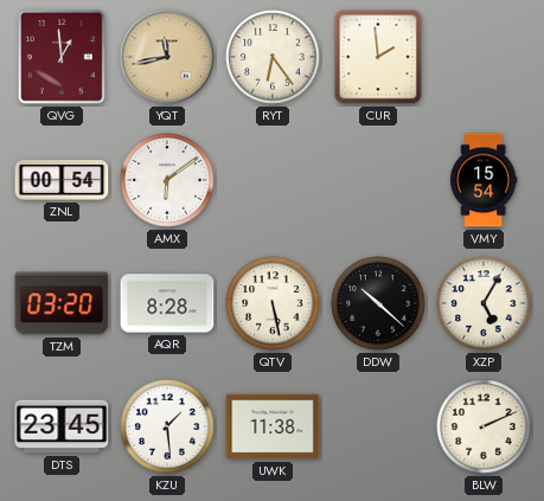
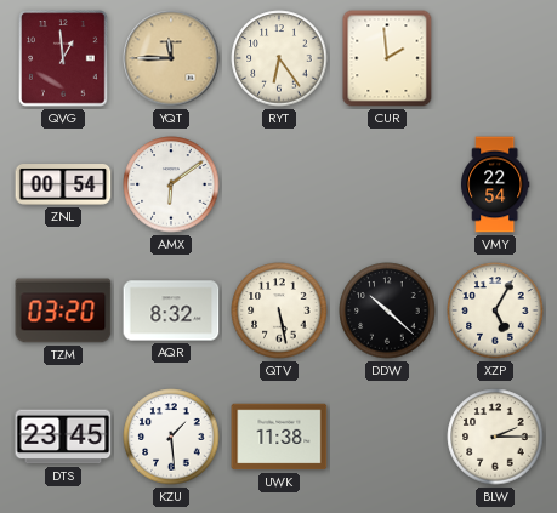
YQT: 11:43 -> 11:45 (171, 58)
VMY: 15:54 -> 22:54 (496, 184)
AQR: 8:28 -> 8:32 (171, 310)
BLW: 2:11 -> 2:15 (495, 437)
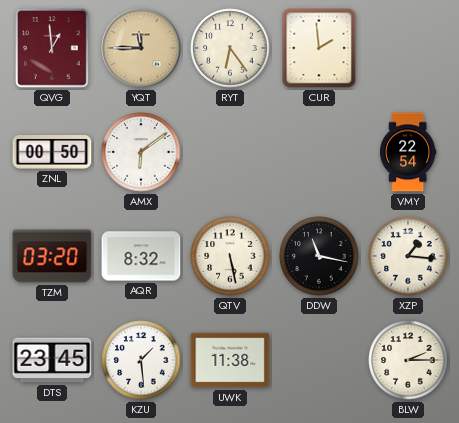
ZNL: 00:54 -> 00:50 (52, 153)
DDW: 10:22 -> 11:17 (319, 256)
XZP: 5:05 -> 1:16 (408, 256)
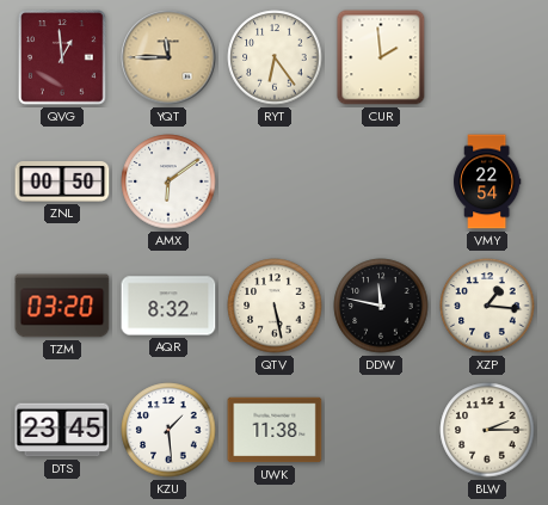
DDW: 11:17 -> 11:47 (381, 306)
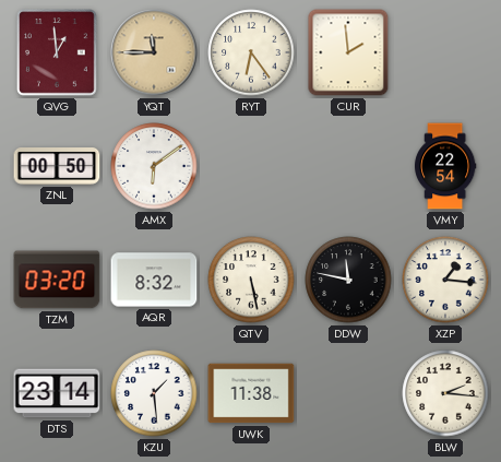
DTS: 23:45 -> 23:14 (57, 393)
BLW: 2:15 -> 2:16 (445, 393)
